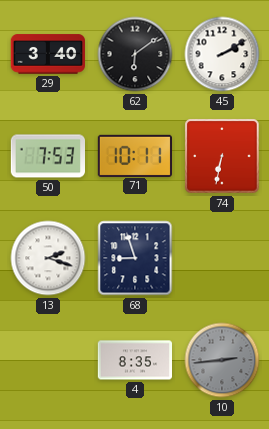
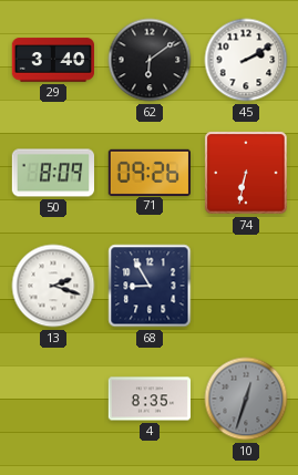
50: 7:53 -> 8:09 (53, 173)
71: 10:11 -> 09:26 (148, 172)
68: 8:57 -> 8:55 (150, 286)
10: 2:44 -> 12:33 (246, 399)
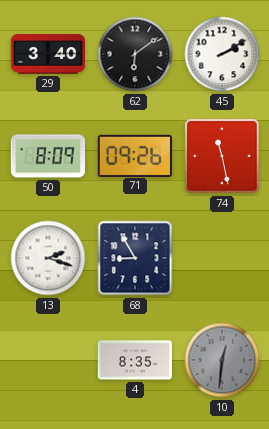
74: 6:32 -> 11:28 (222, 156)
10: 12:33 -> 12:31 (222, 360)
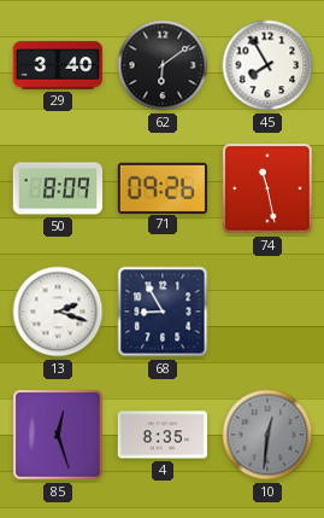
45: 2:10 -> 7:55 (267, 65)
85: none -> 12:27 (58, 435)
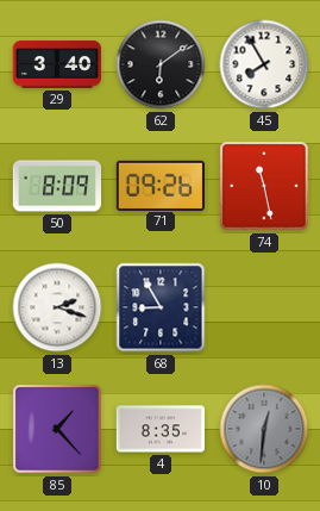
85: 12:27 -> 1:23 (57, 429)
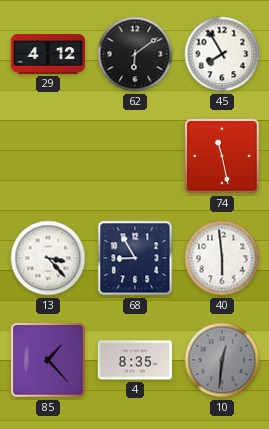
29: 3:40 -> 4:12 (47, 54)
50: 8:09 -> none (57, 186)
71: 09:26 -> none (159, 185)
13: 2:18 -> 3:23 (48, 258)
40: none -> 5:59 (222, 258)
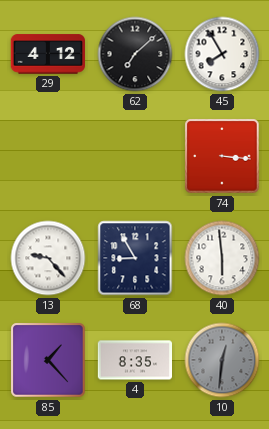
62: 6:09 -> 7:08 (135, 54)
74: 11:28 -> 3:16 (222, 156)
13: 3:23 -> 9:23 (48, 258)
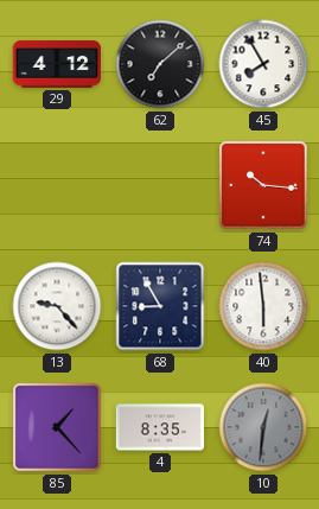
74: 3:16 -> 10:16 (263, 185)
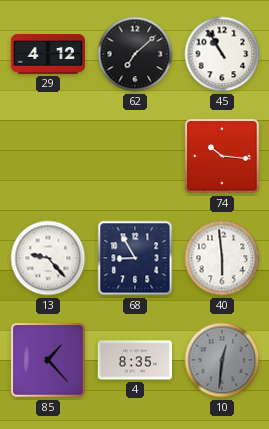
45: 7:55 -> 10:55 (222, 54)
